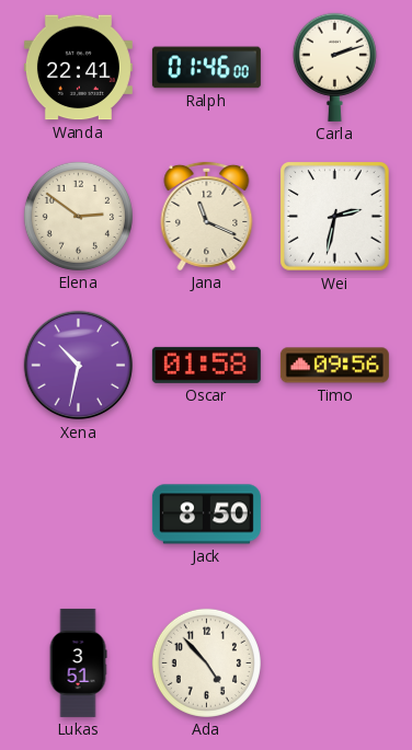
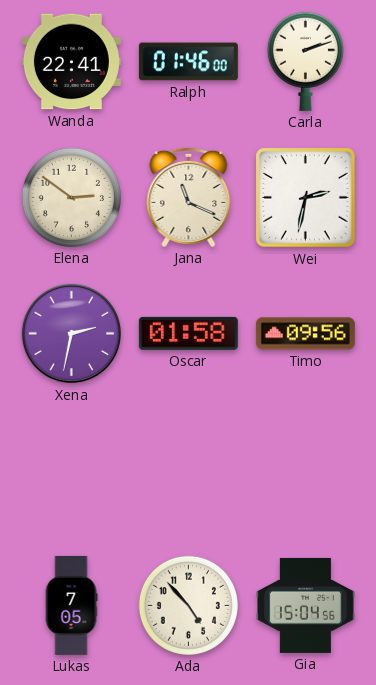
Xena: 10:32 -> 2:32 (72, 334)
Jack: 8:50 -> none (206, 515)
Lukas: 3:51 -> 7:05 (71, 605)
Gia: none -> 15:04 (305, 605)
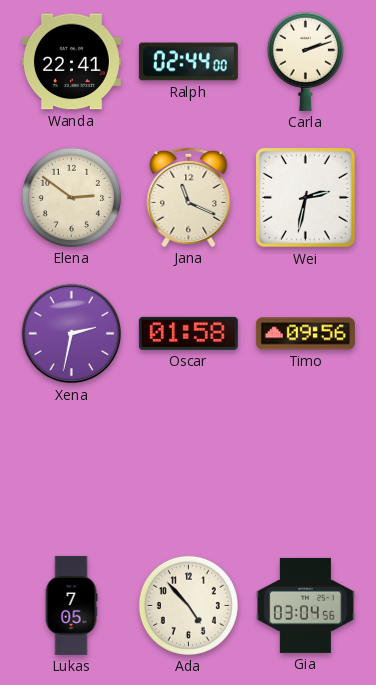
Ralph: 01:46 -> 02:44 (188, 62)
Gia: 15:04 -> 03:04 (305, 605)
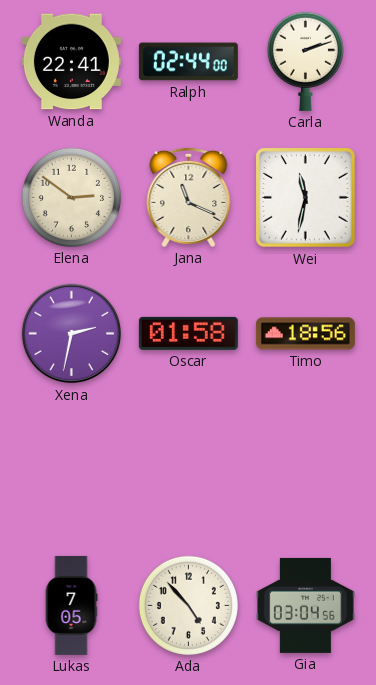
Wei: 2:32 -> 11:32 (306, 198)
Timo: 09:56 -> 18:56 (305, 334)
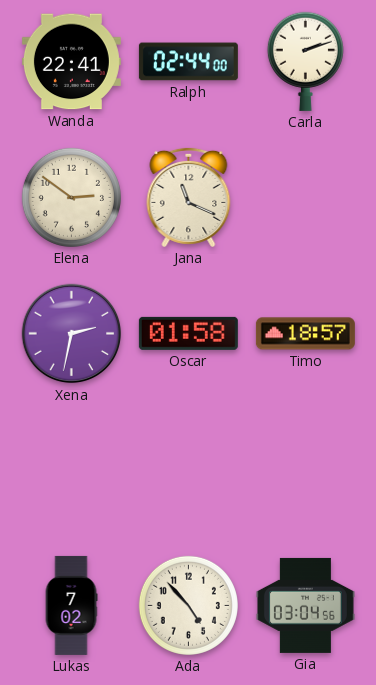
Wei: 11:32 -> none (306, 198)
Timo: 18:56 -> 18:57 (305, 334)
Lukas: 7:05 -> 7:02 (71, 605)
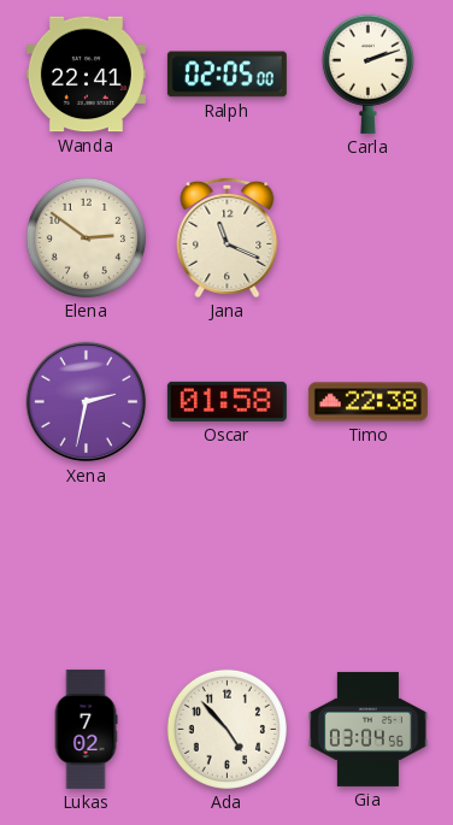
Ralph: 02:44 -> 02:05 (226, 75)
Timo: 18:57 -> 22:38 (367, 402)
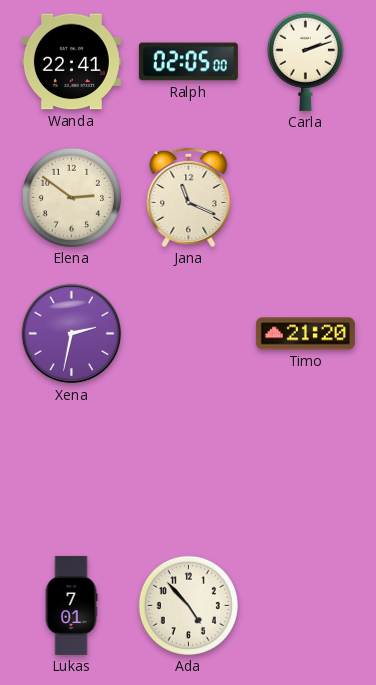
Oscar: 01:58 -> none (226, 401)
Timo: 22:38 -> 21:20 (305, 334)
Lukas: 7:02 -> 7:01 (71, 605)
Gia: 03:04 -> none (367, 729)
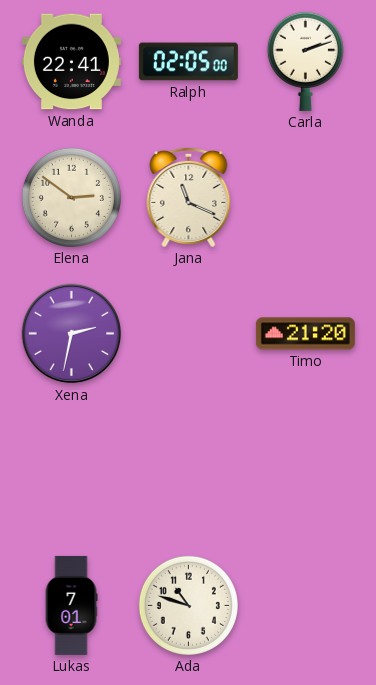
Ada: 4:53 -> 10:48 (188, 605)
